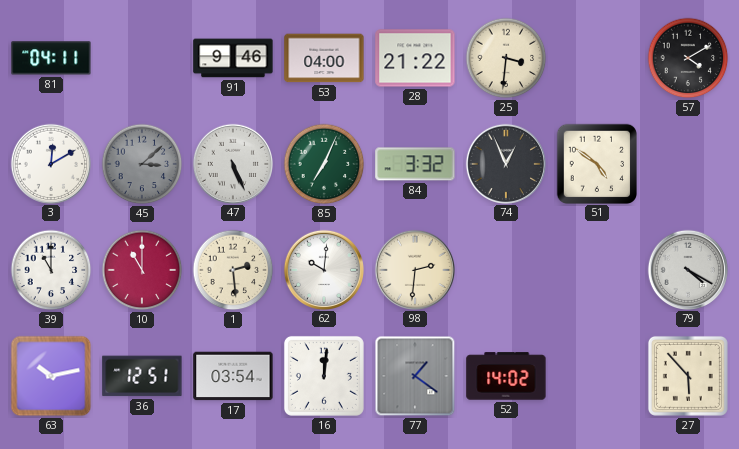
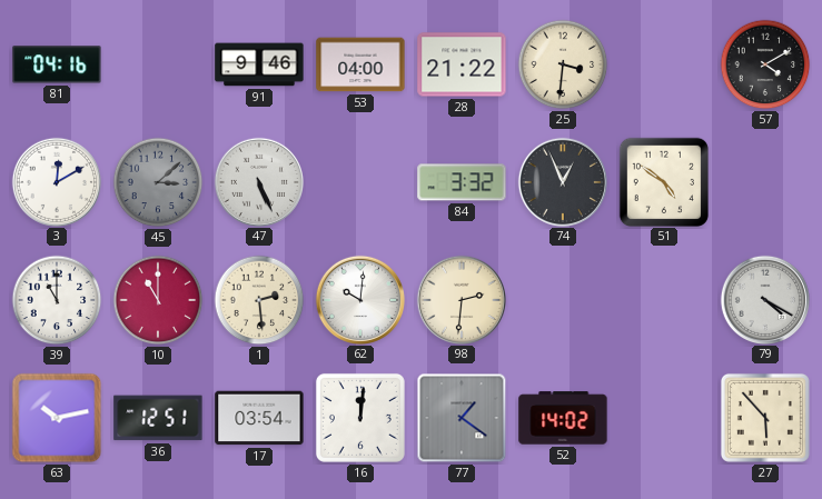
81: 04:11 -> 04:16 (57, 64)
85: 7:04 -> none (324, 164)
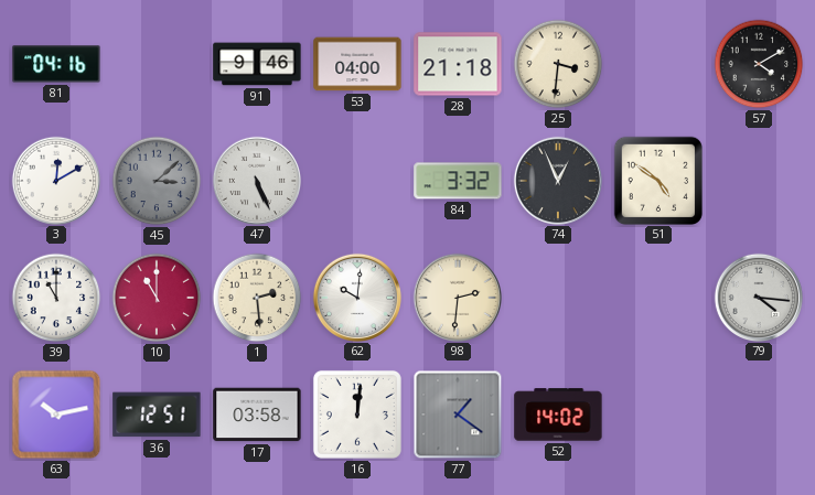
28: 21:22 -> 21:18 (458, 64)
79: 4:20 -> 4:16 (758, 297)
17: 03:54 -> 03:58 (257, 415)
27: 5:53 -> none (765, 418)
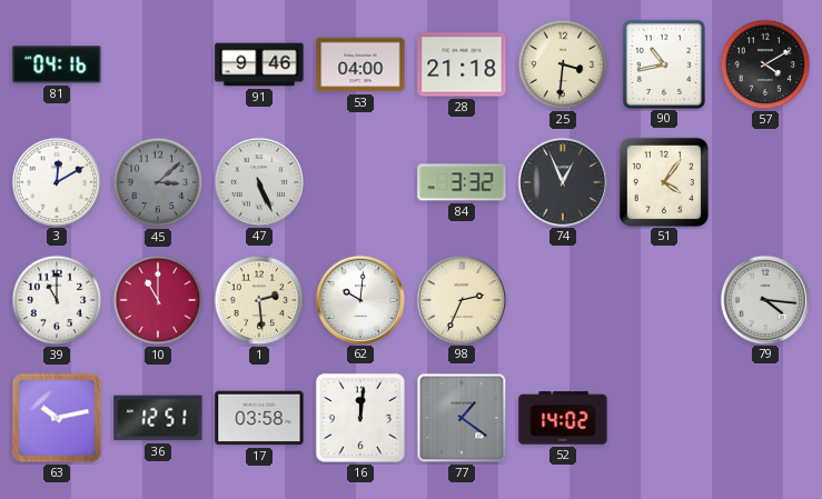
90: none -> 10:43 (663, 63)
51: 4:51 -> 4:06 (663, 181)
98: 2:31 -> 2:34 (460, 299)
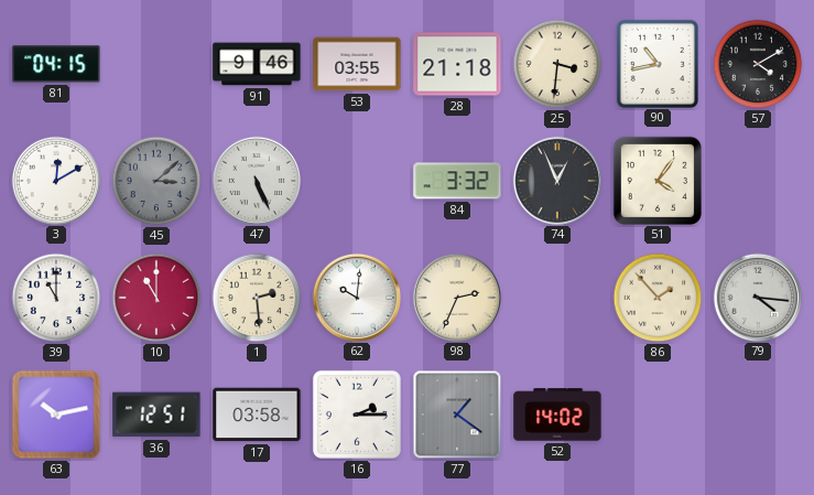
81: 04:16 -> 04:15 (56, 64)
53: 04:00 -> 03:55 (357, 64)
86: none -> 1:53 (658, 298)
16: 12:01 -> 2:15 (357, 415)
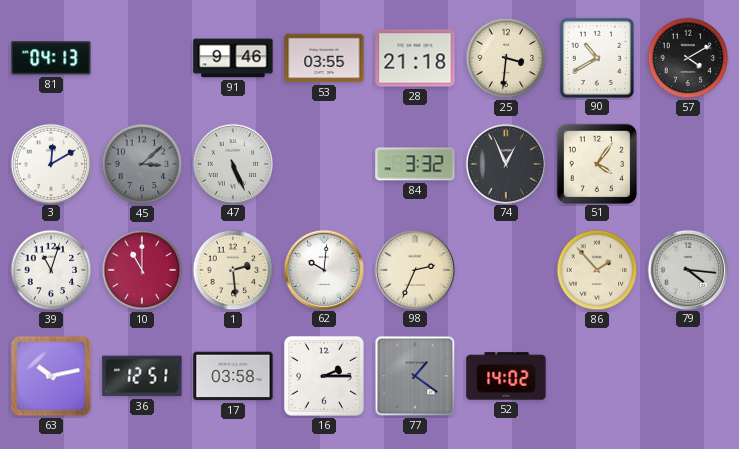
81: 04:15 -> 04:13 (51, 58)
90: 10:43 -> 10:40 (596, 57)
39: 11:00 -> 11:03 (51, 270)
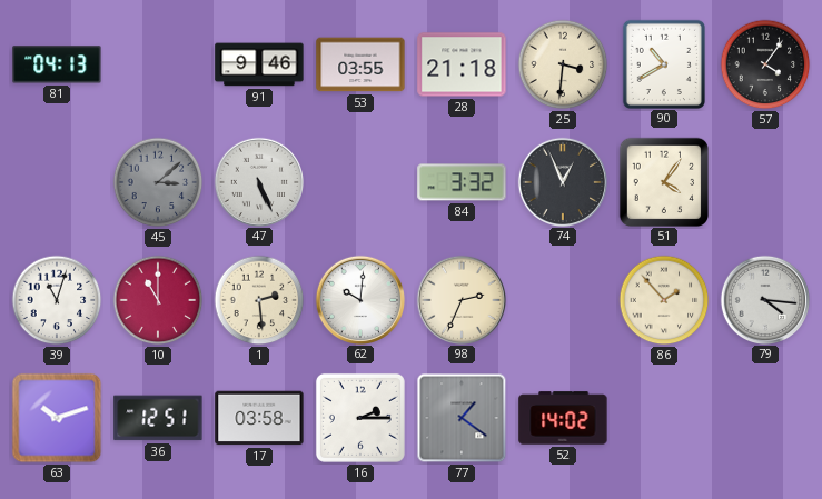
57: 4:10 -> 4:06 (765, 64)
3: 12:10 -> none (50, 163)
63: 10:13 -> 10:12 (57, 418)
